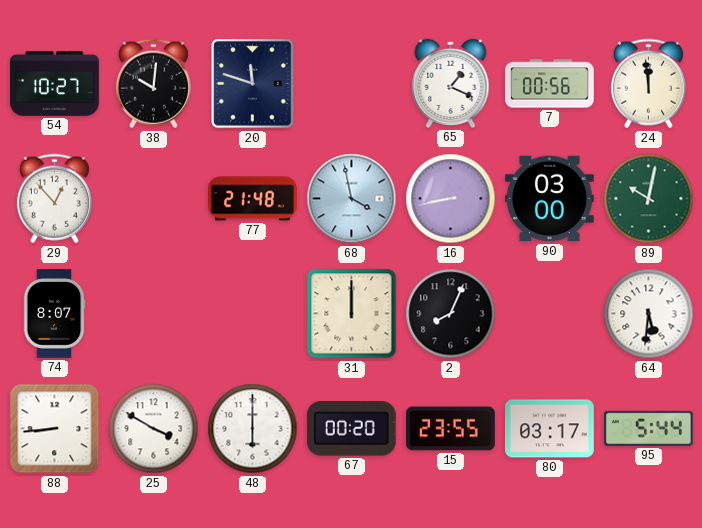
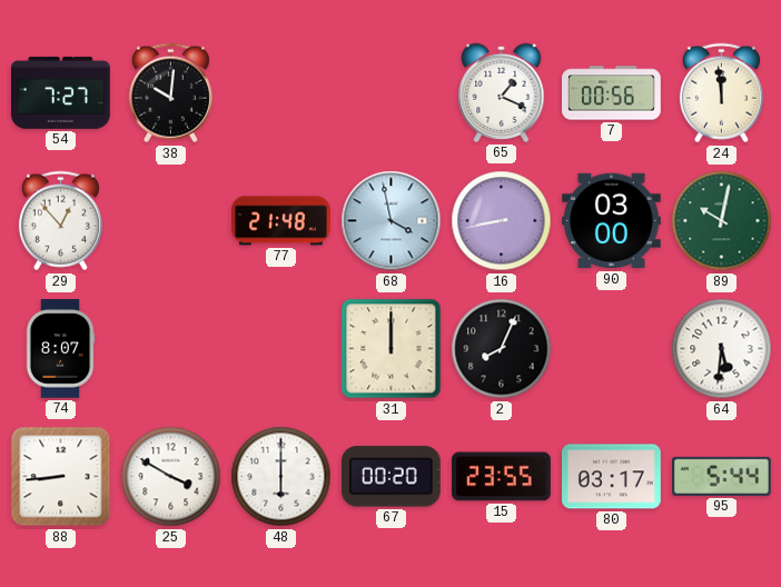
54: 10:27 -> 7:27 (61, 93)
20: 11:48 -> none (253, 84)
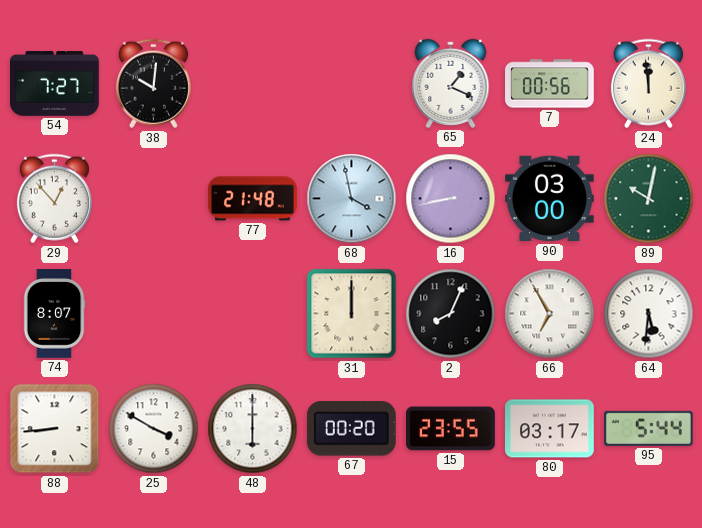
66: none -> 6:55 (550, 314)
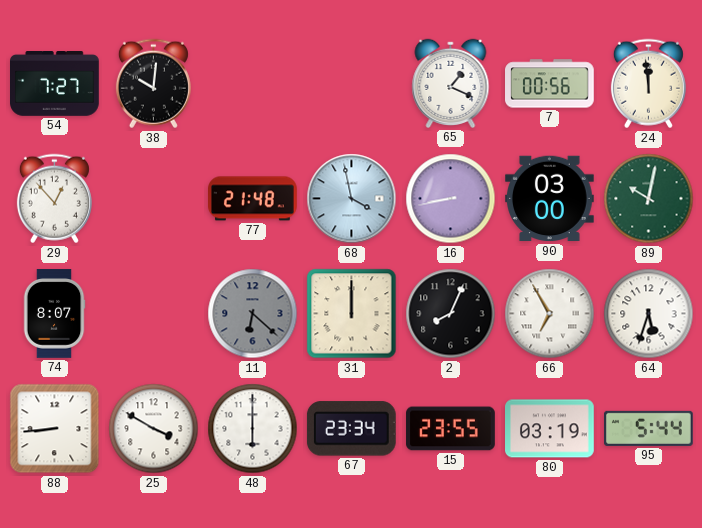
11: none -> 6:22 (253, 314)
64: 5:31 -> 5:33 (649, 314)
67: 00:20 -> 23:34 (351, 429)
80: 03:17 -> 03:19 (550, 429)
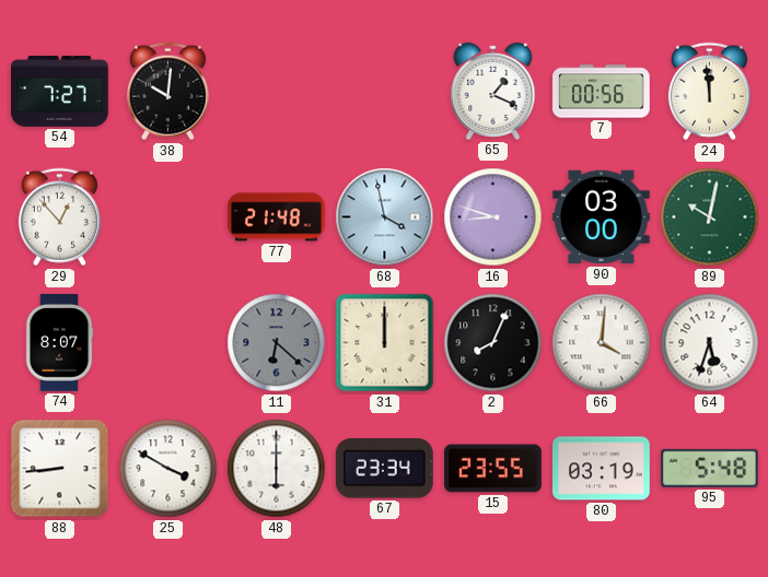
16: 8:43 -> 8:48 (493, 217)
66: 6:55 -> 4:01 (602, 343)
95: 5:44 -> 5:48 (710, 468)
